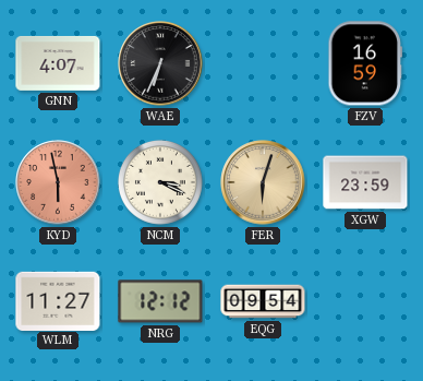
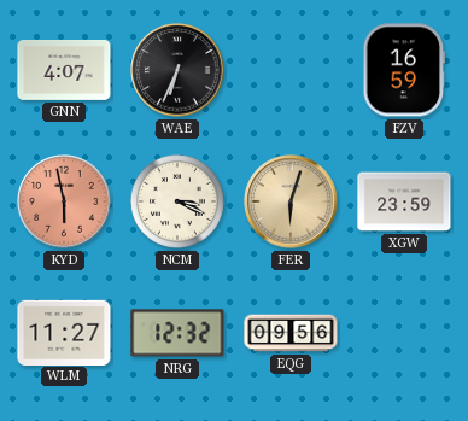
NRG: 12:12 -> 12:32 (177, 333)
EQG: 09:54 -> 09:56 (291, 333)
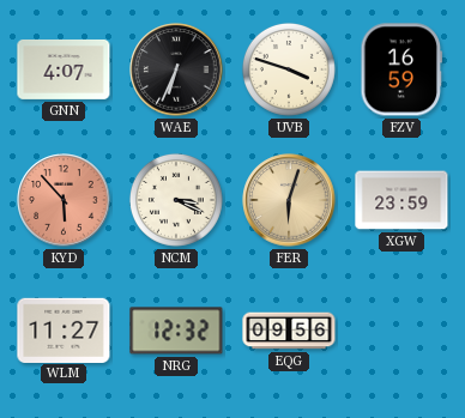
UVB: none -> 3:48 (289, 69)
KYD: 5:58 -> 5:53 (64, 200)
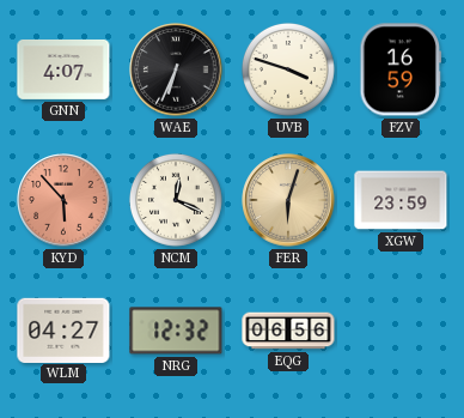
NCM: 3:19 -> 12:19 (176, 200)
WLM: 11:27 -> 04:27 (63, 329)
EQG: 09:56 -> 06:56 (288, 331)
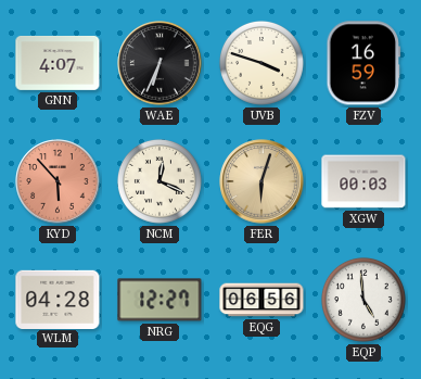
XGW: 23:59 -> 00:03 (363, 181)
WLM: 04:27 -> 04:28 (58, 299)
NRG: 12:32 -> 12:27 (160, 300)
EQP: none -> 4:59 (363, 300)
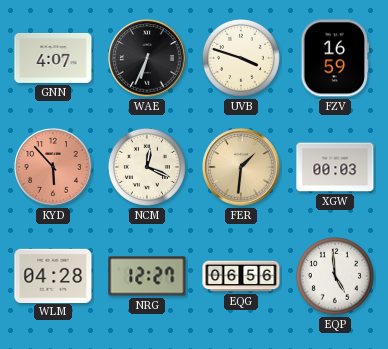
FER: 6:03 -> 1:31 (241, 167)
